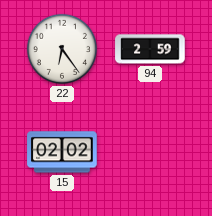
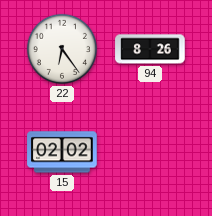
94: 2:59 -> 8:26 (150, 49)
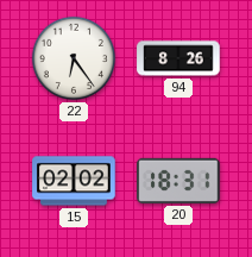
20: none -> 18:31 (178, 181)
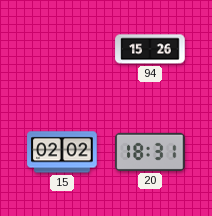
22: 6:24 -> none (74, 58)
94: 8:26 -> 15:26 (150, 49)
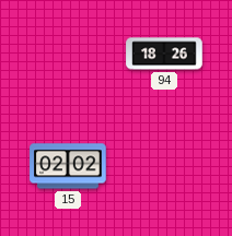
94: 15:26 -> 18:26 (164, 54)
20: 18:31 -> none (150, 152)
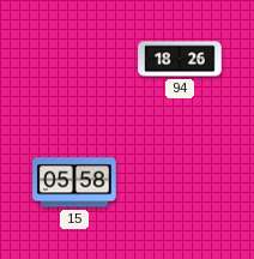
15: 02:02 -> 05:58 (74, 182)
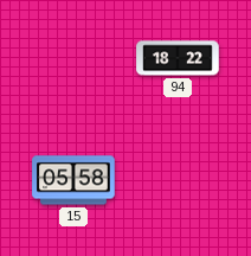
94: 18:26 -> 18:22 (178, 58)
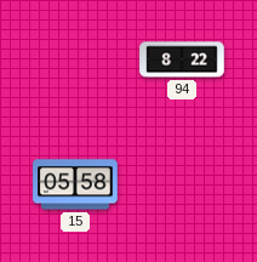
94: 18:22 -> 8:22 (182, 59)
